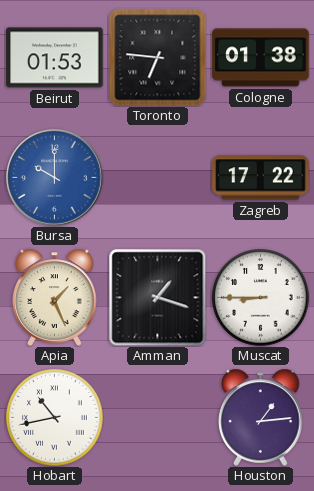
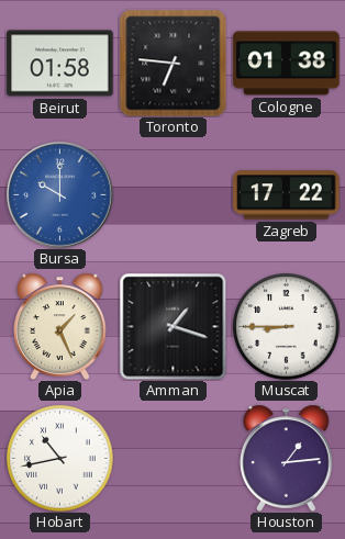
Beirut: 01:53 -> 01:58 (60, 64)
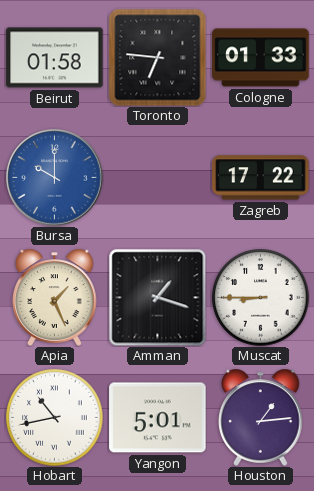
Cologne: 01:38 -> 01:33 (261, 58)
Yangon: none -> 5:01 (158, 418)
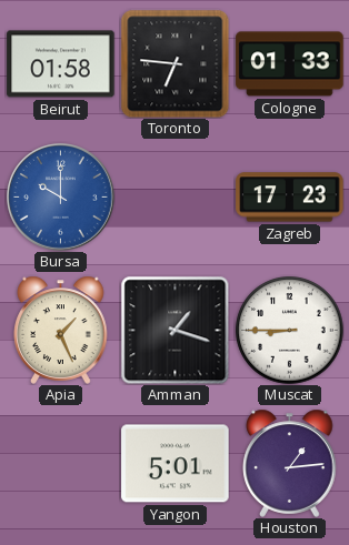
Zagreb: 17:22 -> 17:23 (290, 198)
Hobart: 10:43 -> none (55, 418)
